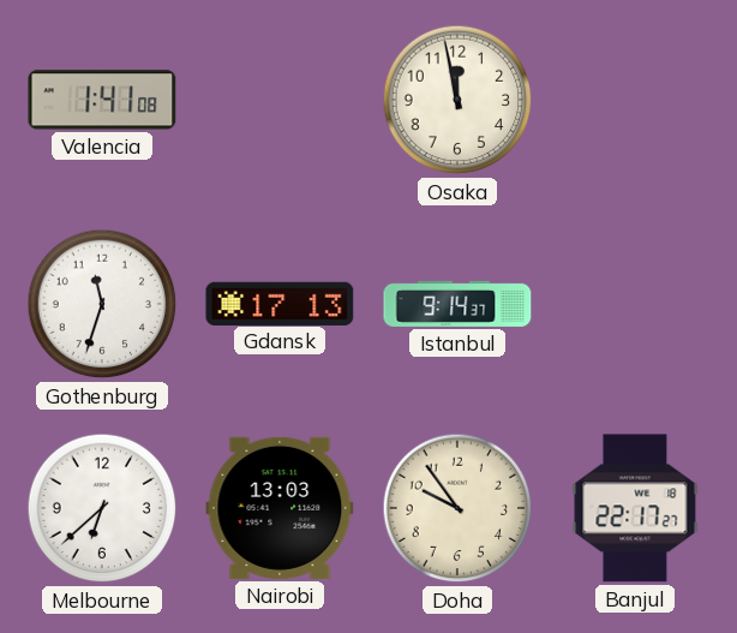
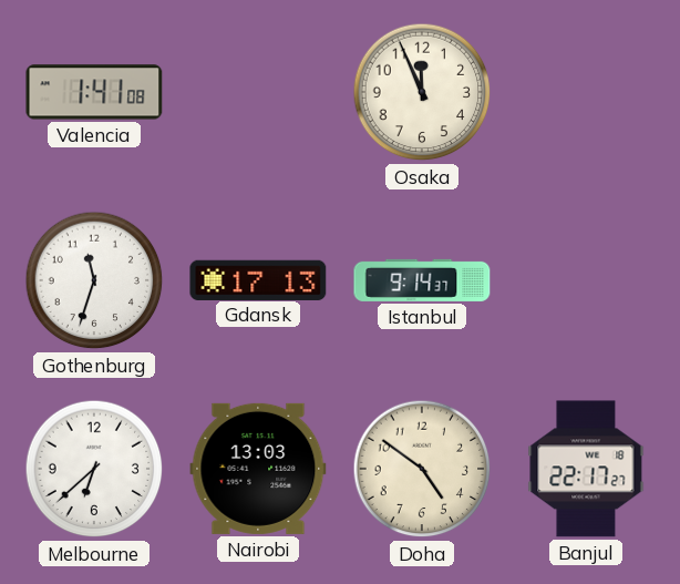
Osaka: 11:58 -> 11:56 (422, 92)
Doha: 9:54 -> 4:51 (422, 469)
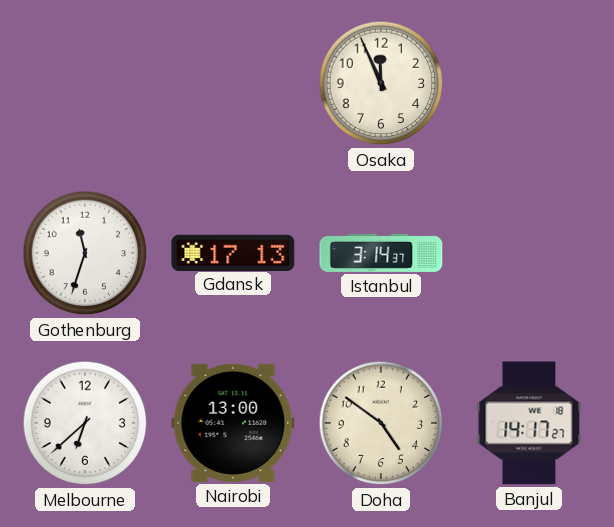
Valencia: 1:41 -> none (94, 92)
Istanbul: 9:14 -> 3:14 (381, 253)
Nairobi: 13:03 -> 13:00 (233, 423)
Banjul: 22:17 -> 14:17 (529, 423)
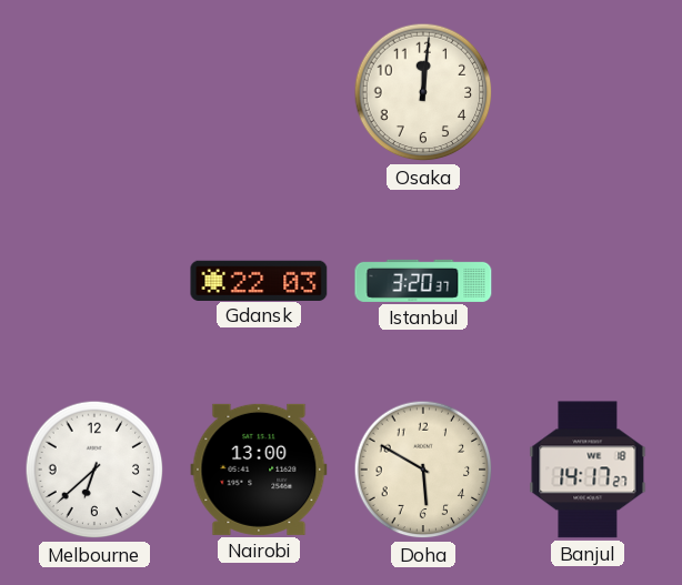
Osaka: 11:56 -> 12:01 (423, 92)
Gothenburg: 11:33 -> none (85, 253)
Gdansk: 17:13 -> 22:03 (259, 280)
Istanbul: 3:14 -> 3:20 (423, 281)
Doha: 4:51 -> 5:50 (423, 470)
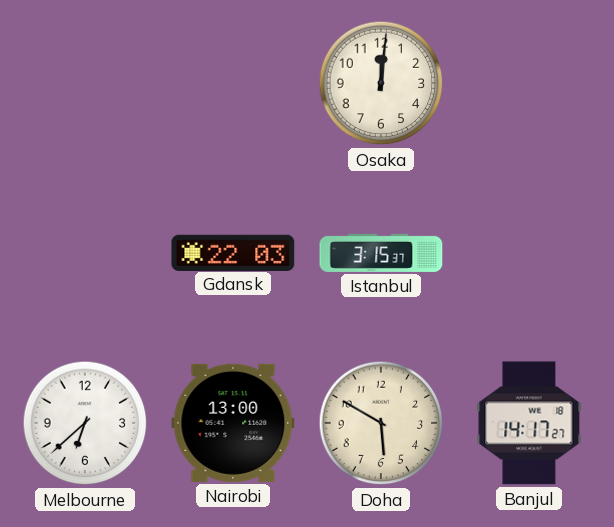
Istanbul: 3:20 -> 3:15 (381, 253)
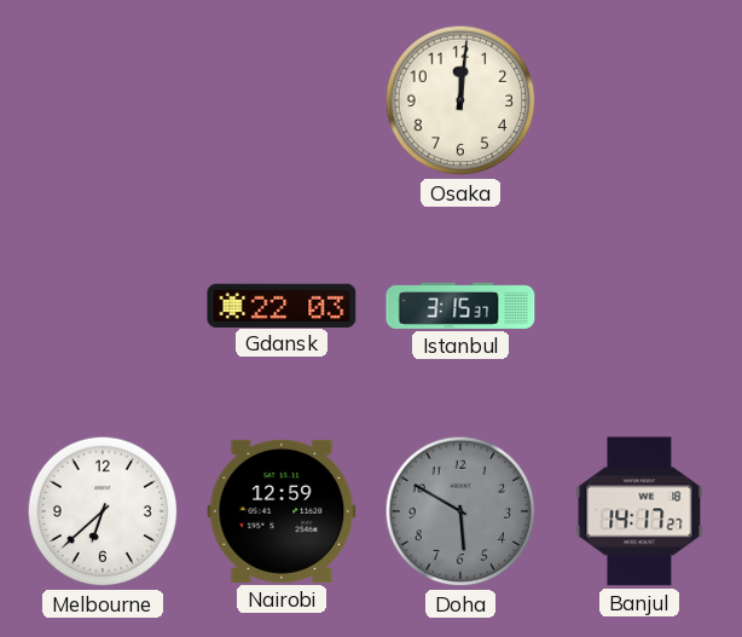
Nairobi: 13:00 -> 12:59 (282, 511)
Doha dial: cream -> grey (460, 511)
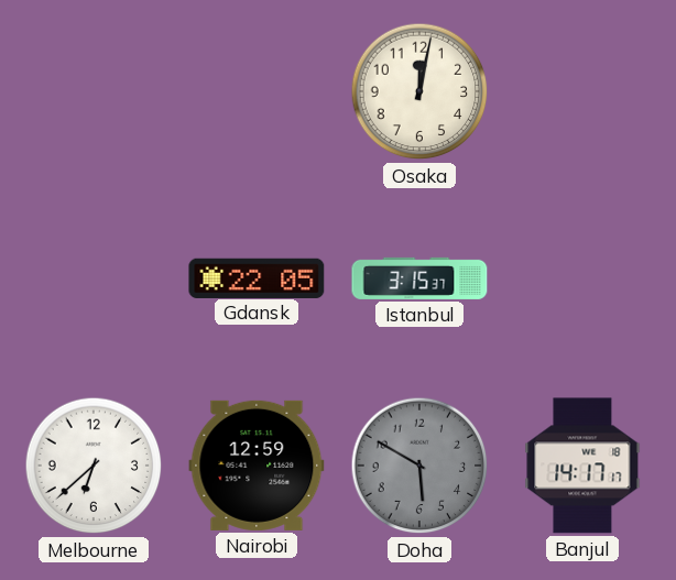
Osaka: 12:01 -> 12:02 (419, 91)
Gdansk: 22:03 -> 22:05 (257, 277)
Banjul: 14:17:27 -> 14:17:17 (582, 466)
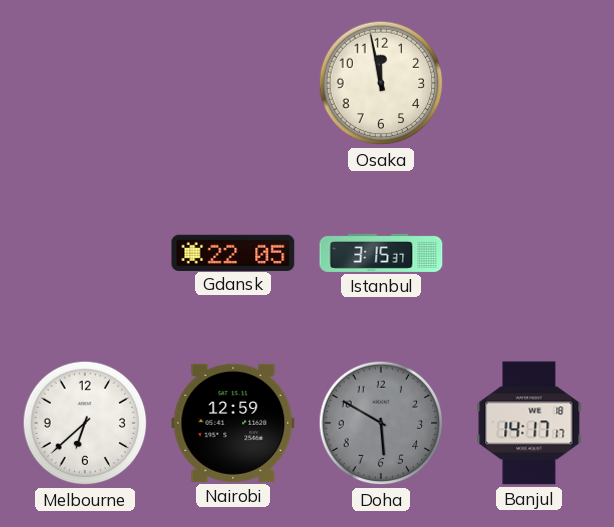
Osaka: 12:02 -> 11:58 (381, 83)
